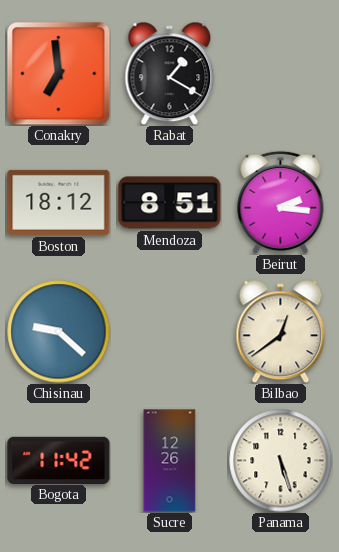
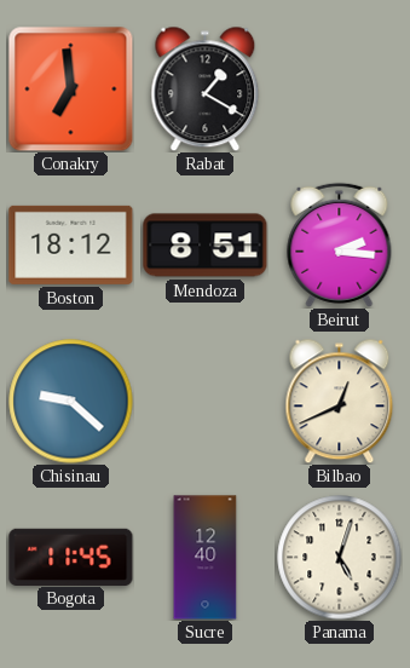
Bilbao: 12:39 -> 12:41 (340, 401)
Bogota: 11:42 -> 11:45 (71, 557)
Sucre: 12:26 -> 12:40 (206, 558)
Panama: 5:27 -> 5:03 (340, 558)
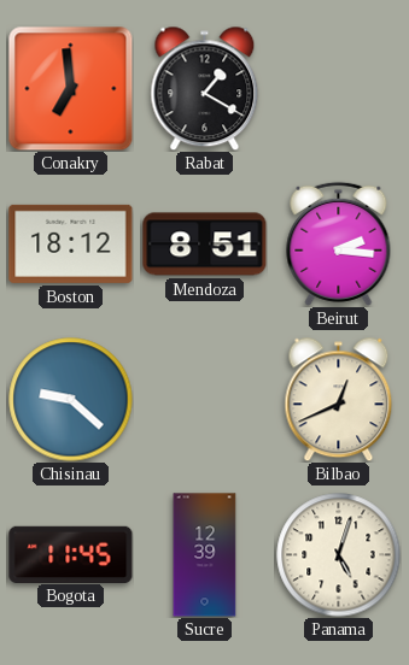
Sucre: 12:40 -> 12:39 (205, 555)
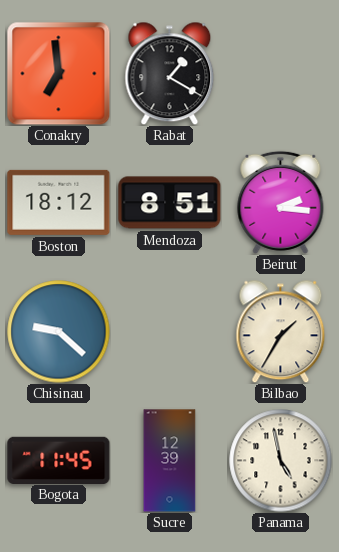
Bilbao: 12:41 -> 1:35 (281, 331)
Panama: 5:03 -> 4:58 (281, 461)
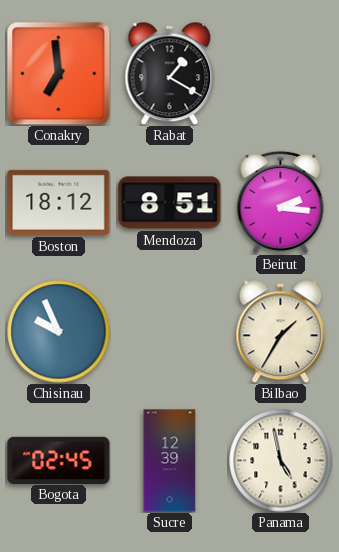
Chisinau: 9:22 -> 9:56 (59, 332)
Bogota: 11:45 -> 02:45 (59, 460)
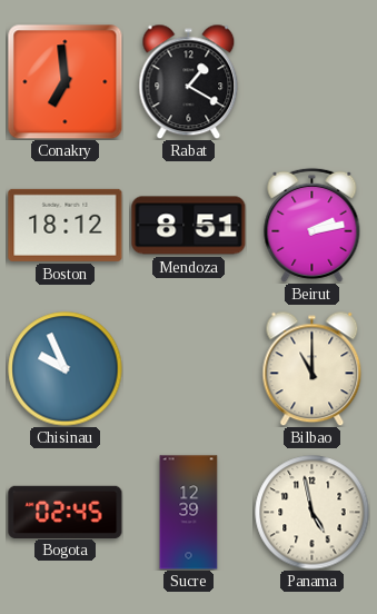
Beirut: 2:16 -> 2:13 (312, 225)
Bilbao: 1:35 -> 11:00 (312, 368)
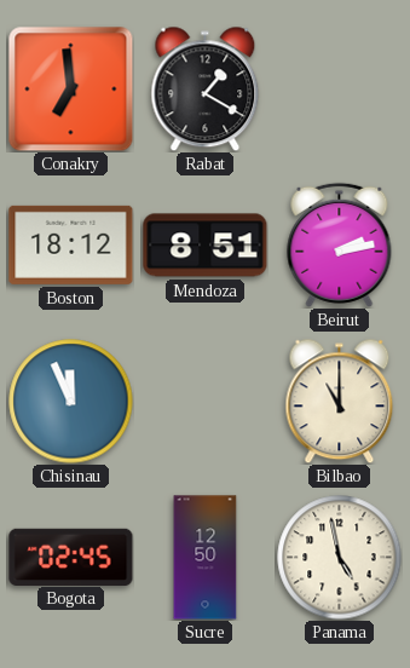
Chisinau: 9:56 -> 11:56 (71, 402)
Sucre: 12:39 -> 12:50 (206, 558)
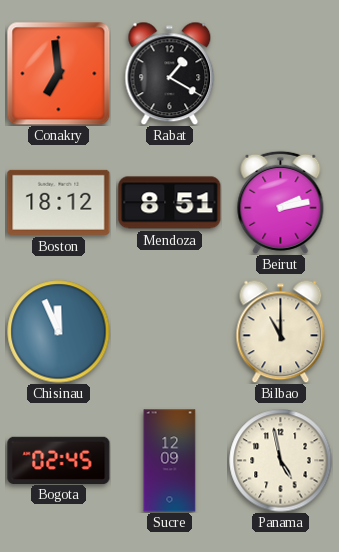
Sucre: 12:50 -> 12:09 (170, 461)
